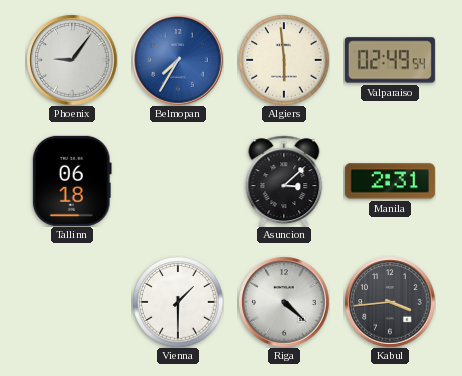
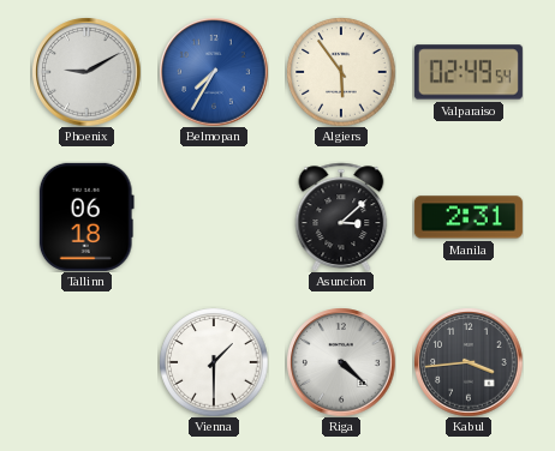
Phoenix: 9:06 -> 9:10 (86, 72)
Algiers: 5:59 -> 5:54 (341, 72)
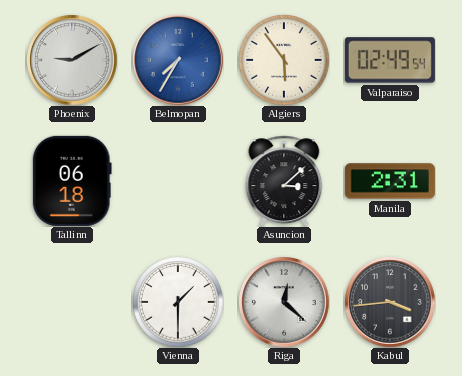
Riga: 4:22 -> 12:22 (284, 302)
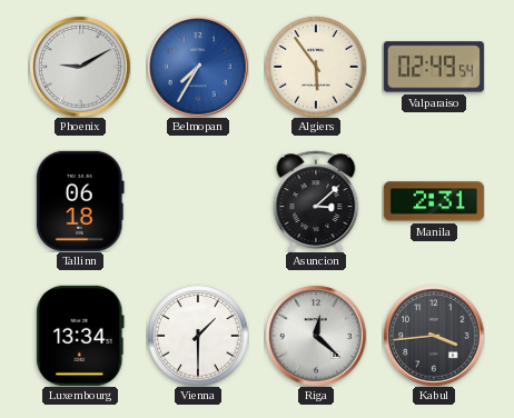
Luxembourg: none -> 13:34 (80, 336)
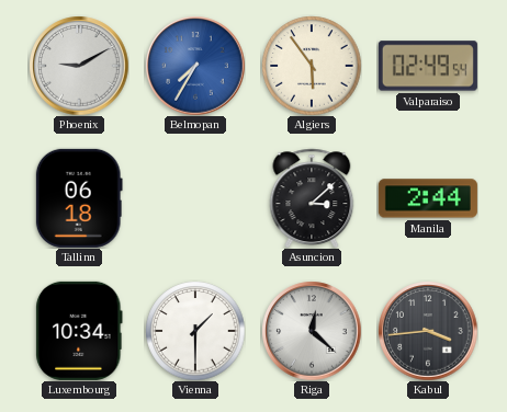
Manila: 2:31 -> 2:44 (428, 198)
Luxembourg: 13:34 -> 10:34 (79, 331)
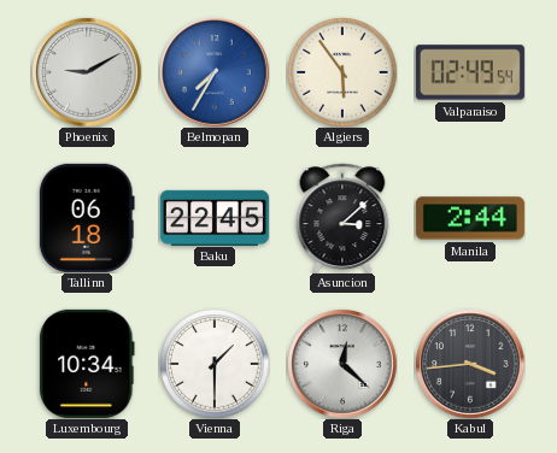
Baku: none -> 22:45 (215, 217)
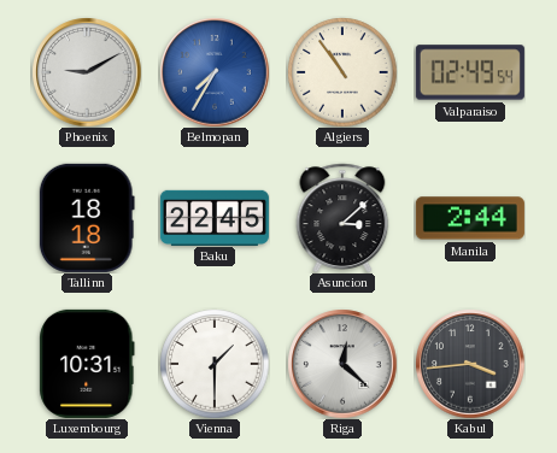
Algiers: 5:54 -> 10:54 (342, 72)
Tallinn: 06:18 -> 18:18 (87, 218)
Luxembourg: 10:34 -> 10:31 (87, 364)
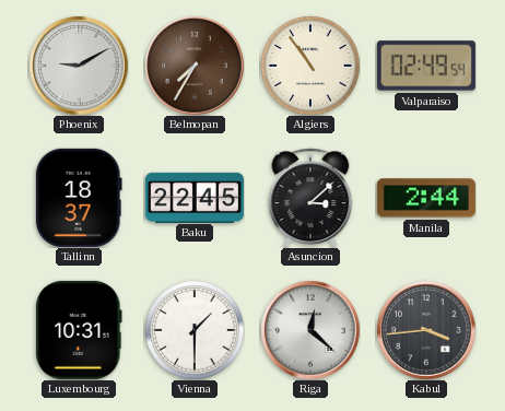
Belmopan dial: blue -> brown (195, 66)
Tallinn: 18:18 -> 18:37 (79, 198)
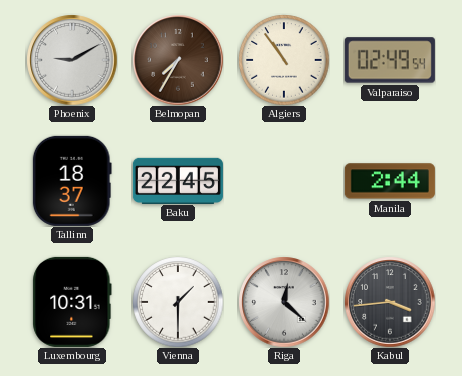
Asuncion: 3:08 -> none (310, 197)
